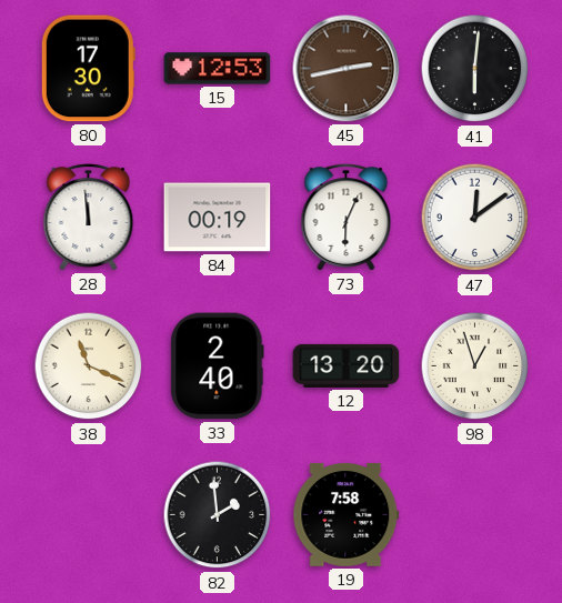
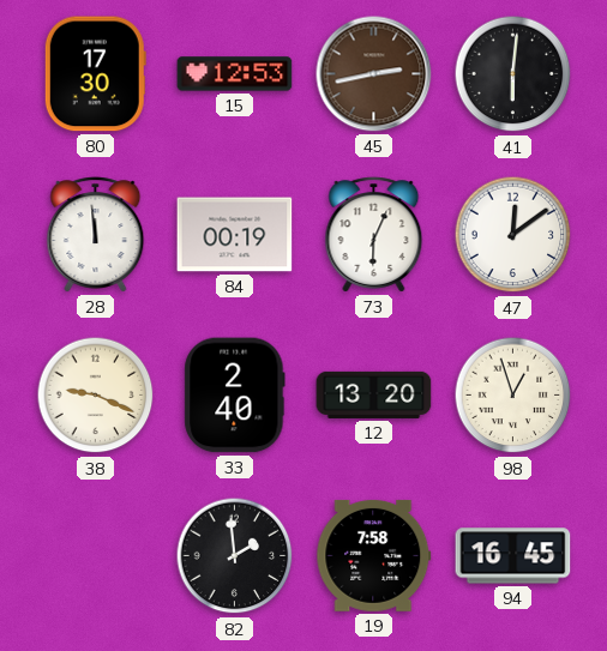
38: 11:19 -> 9:19 (96, 396)
94: none -> 16:45 (513, 556)
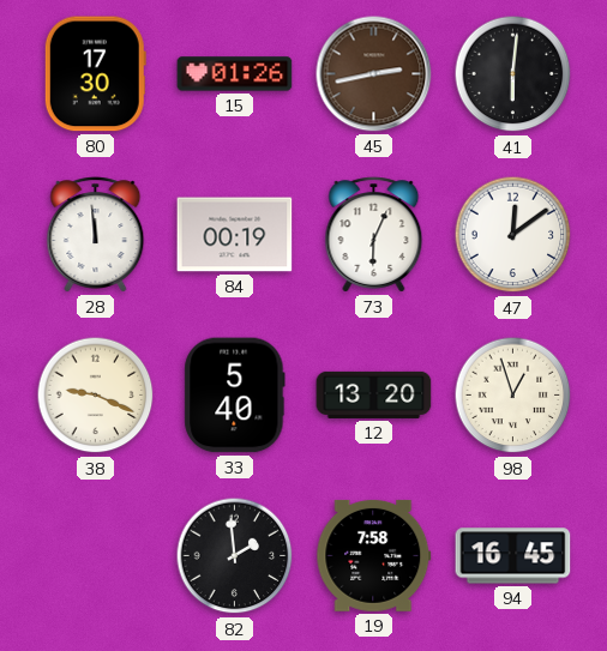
15: 12:53 -> 01:26 (235, 74)
33: 2:40 -> 5:40 (235, 396)
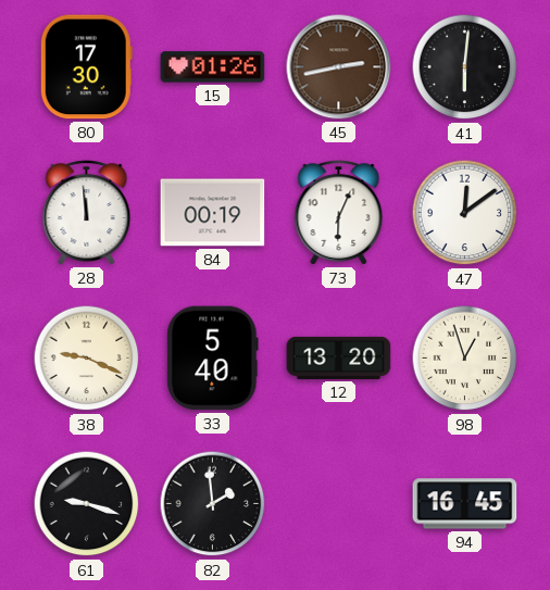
61: none -> 9:18 (87, 504)
19: 7:58 -> none (374, 555)
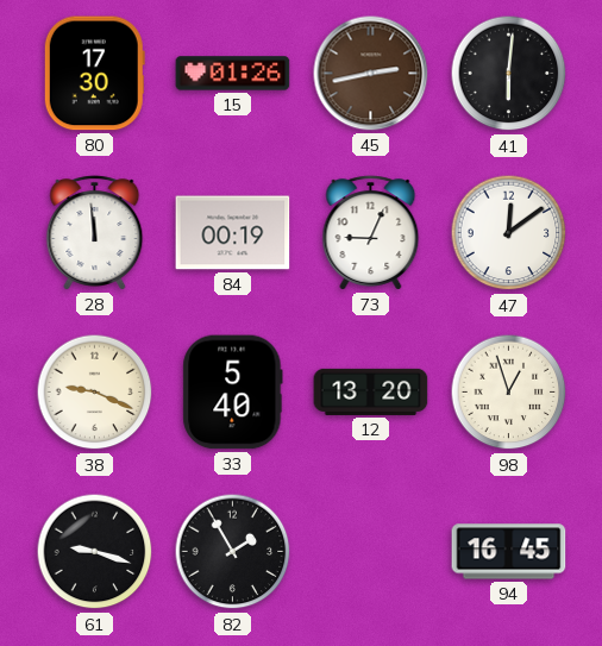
73: 6:04 -> 9:04 (371, 233)
82: 1:59 -> 1:55 (233, 552)
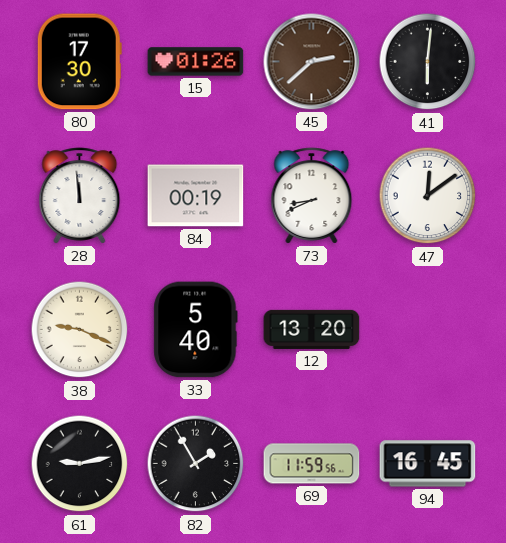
45: 2:43 -> 2:38 (312, 62)
73: 9:04 -> 8:41 (312, 196)
98: 12:57 -> none (509, 393)
61: 9:18 -> 9:13 (80, 464)
69: none -> 11:59 (312, 464)
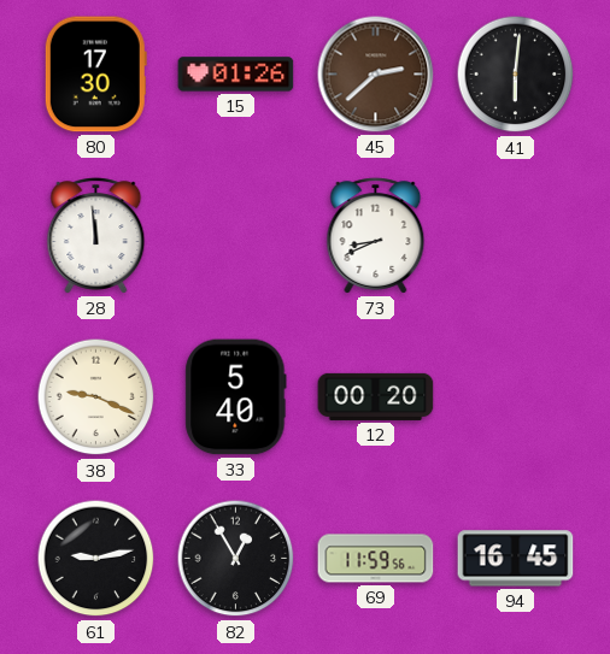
84: 00:19 -> none (196, 196)
47: 12:09 -> none (428, 196)
12: 13:20 -> 00:20 (376, 396)
82: 1:55 -> 12:55 (236, 559)
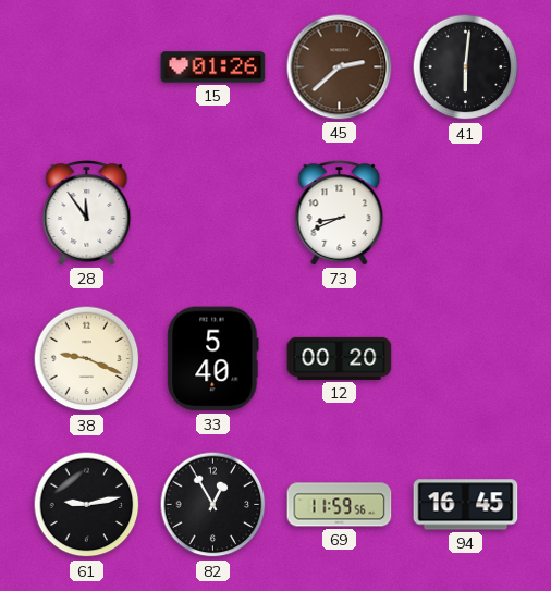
80: 17:30 -> none (95, 75)
28: 11:59 -> 11:54 (87, 213)
